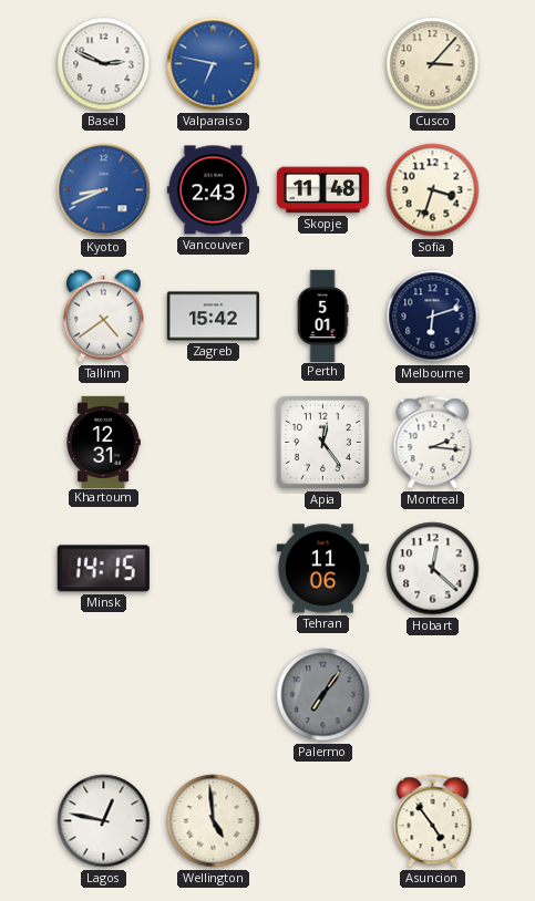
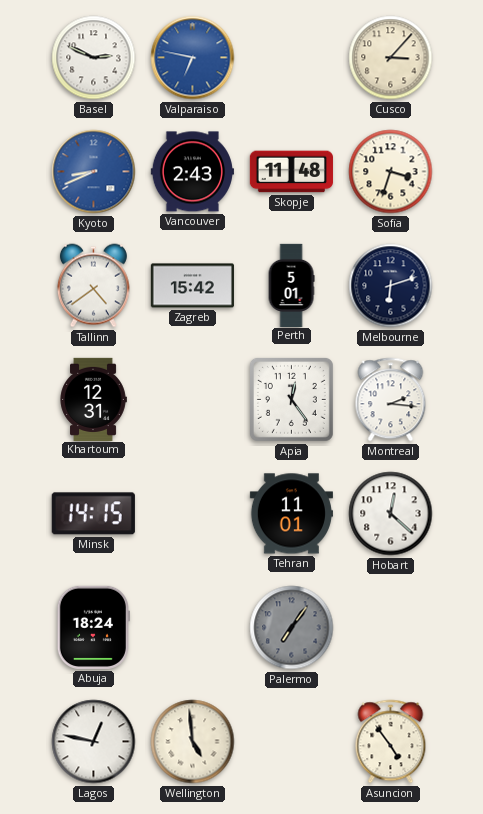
Tehran: 11:06 -> 11:01 (291, 514)
Abuja: none -> 18:24 (93, 627)
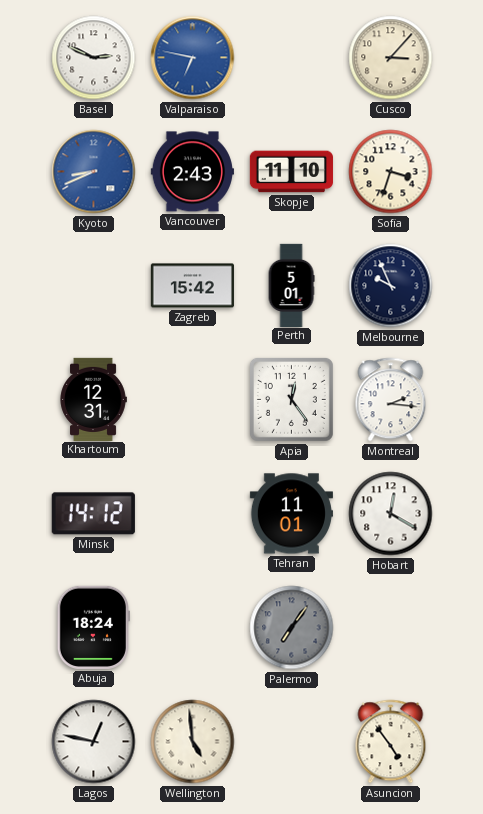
Skopje: 11:48 -> 11:10 (291, 172)
Tallinn: 4:39 -> none (93, 286)
Melbourne: 6:12 -> 9:56 (391, 286)
Minsk: 14:15 -> 14:12 (93, 514)
Hobart: 12:22 -> 12:20 (391, 514)
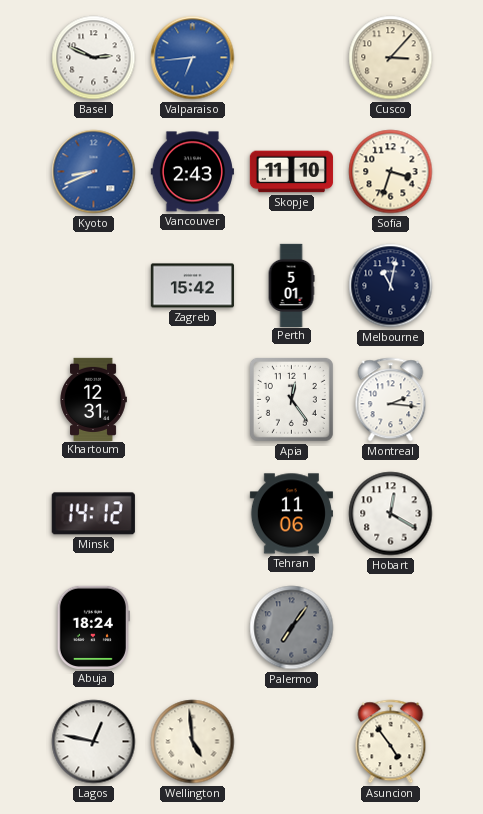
Valparaiso: 6:47 -> 6:44 (193, 58)
Melbourne: 9:56 -> 11:02 (391, 286)
Tehran: 11:01 -> 11:06 (291, 514)
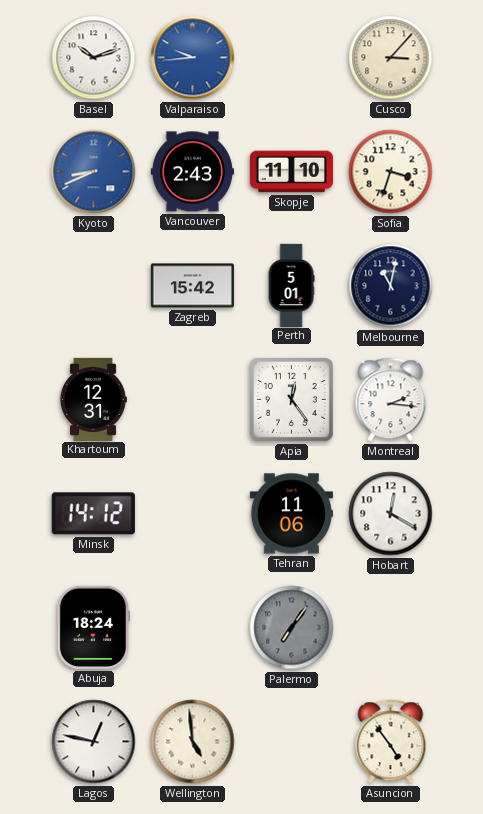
Basel: 2:49 -> 10:12 (94, 58)
Valparaiso: 6:44 -> 9:44 (193, 58)
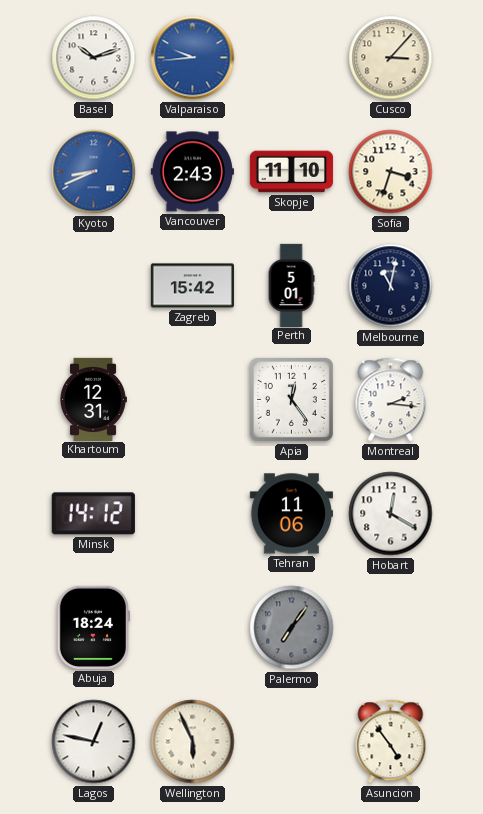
Wellington: 4:59 -> 5:56 (193, 742)
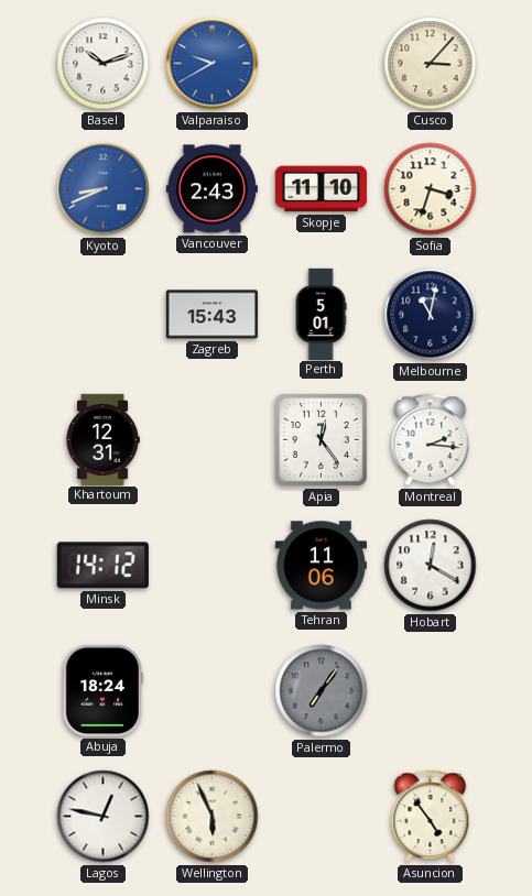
Valparaiso: 9:44 -> 9:40 (213, 64)
Zagreb: 15:42 -> 15:43 (211, 315)
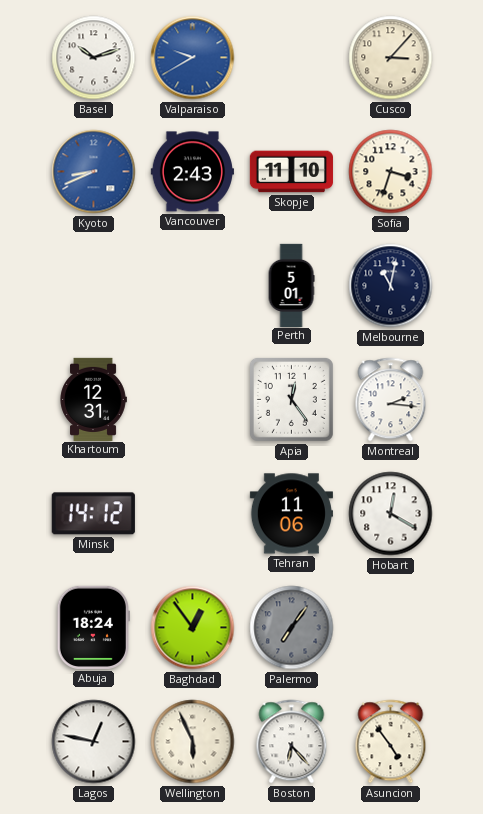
Zagreb: 15:43 -> none (211, 315)
Baghdad: none -> 12:54 (193, 628)
Boston: none -> 6:23 (292, 742)
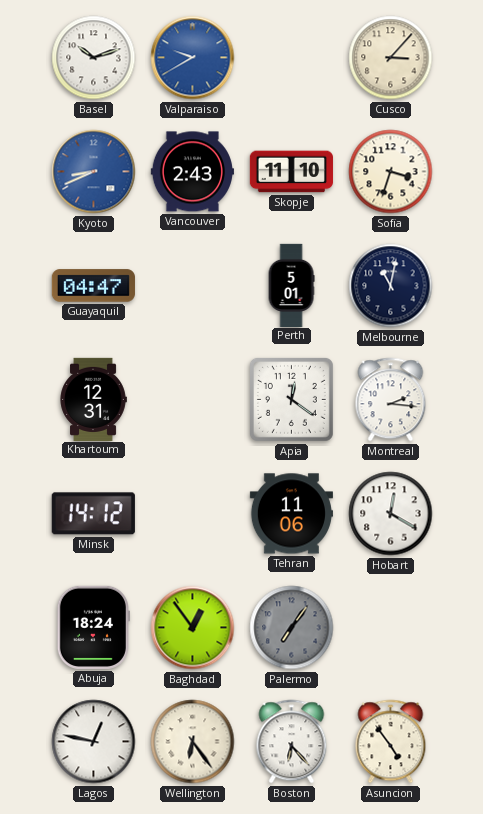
Guayaquil: none -> 04:47 (93, 286)
Apia: 12:24 -> 12:21 (291, 399)
Wellington: 5:56 -> 6:24 (193, 742)
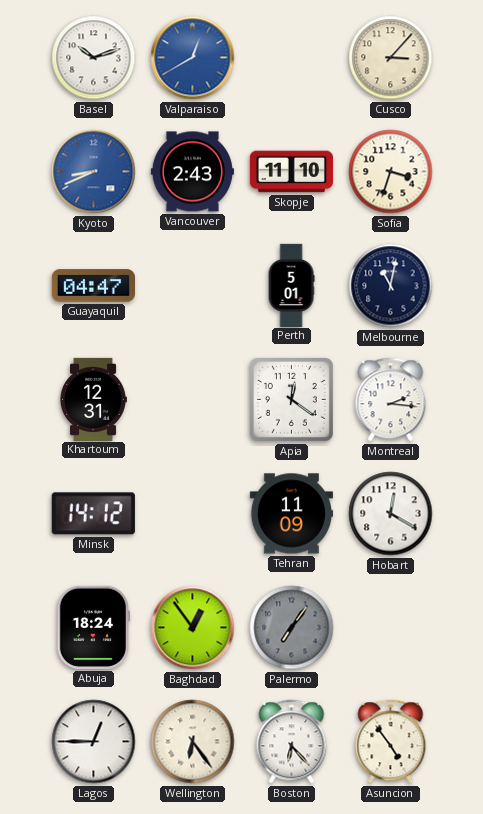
Valparaiso: 9:40 -> 12:40 (193, 58)
Tehran: 11:06 -> 11:09 (291, 514)
Lagos: 12:47 -> 12:45 (94, 742)
